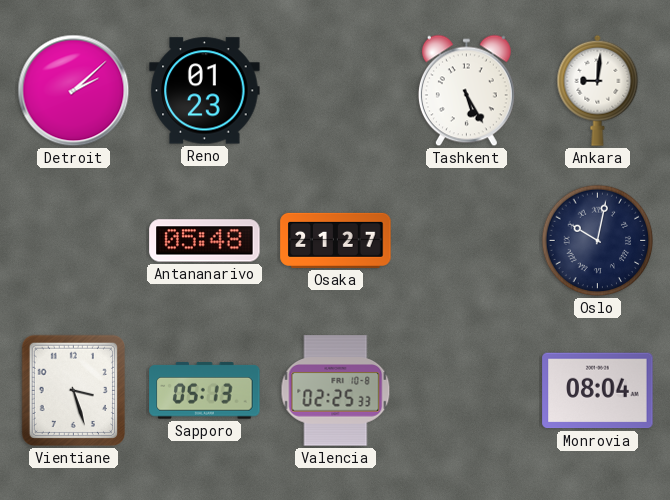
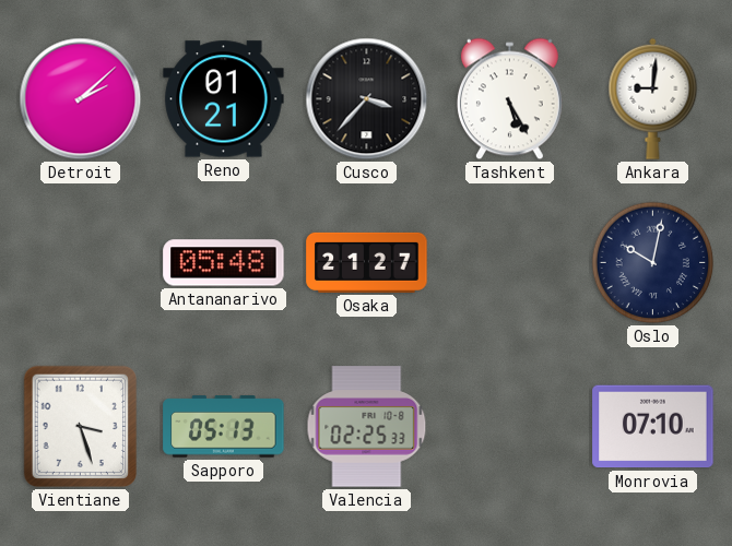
Reno: 01:23 -> 01:21 (224, 99)
Cusco: none -> 3:37 (367, 99)
Monrovia: 08:04 -> 07:10 (653, 427)
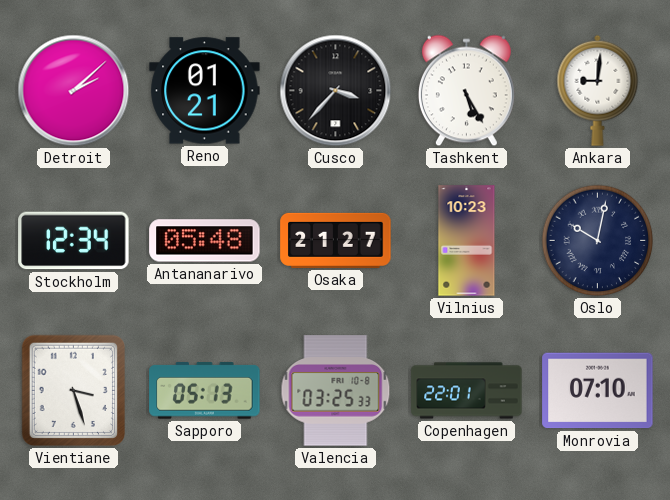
Stockholm: none -> 12:34 (74, 241)
Vilnius: none -> 10:23 (467, 241)
Valencia: 02:25 -> 03:25 (336, 391)
Copenhagen: none -> 22:01 (467, 391)
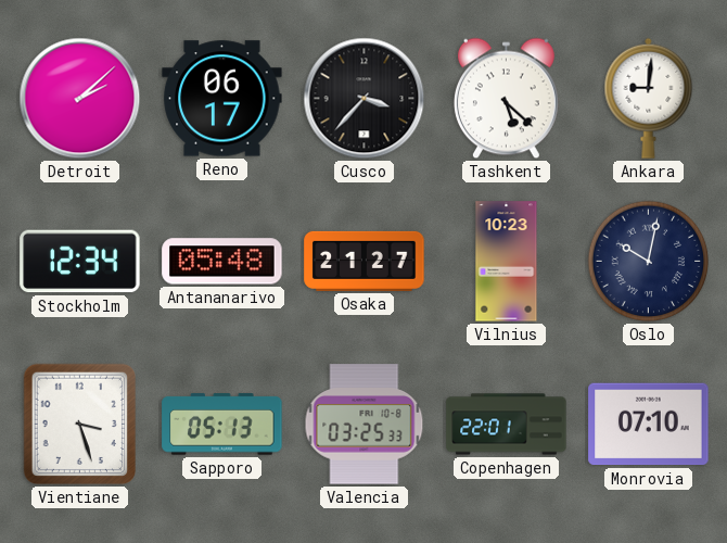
Reno: 01:21 -> 06:17 (222, 99)
Tashkent: 5:25 -> 5:22 (506, 99)
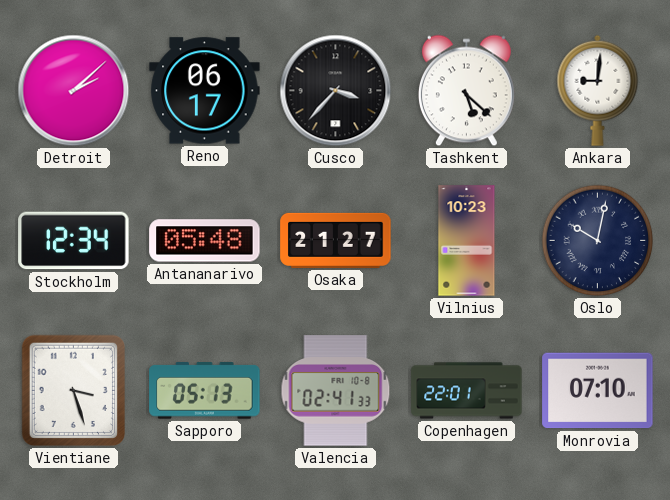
Valencia: 03:25 -> 02:41 (336, 391)
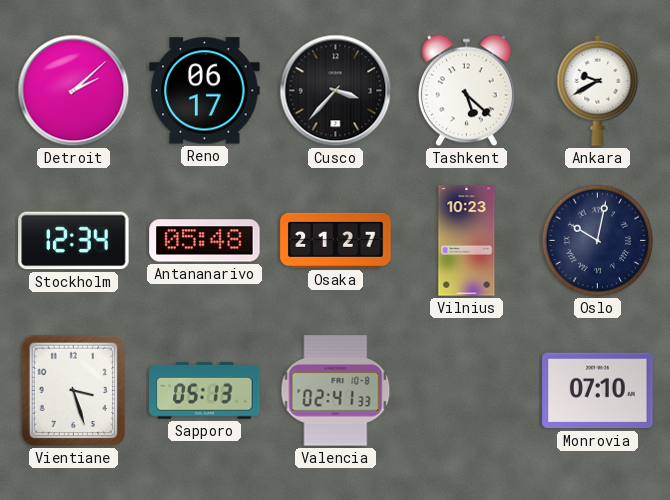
Ankara: 9:01 -> 9:40 (598, 90)
Copenhagen: 22:01 -> none (467, 391)
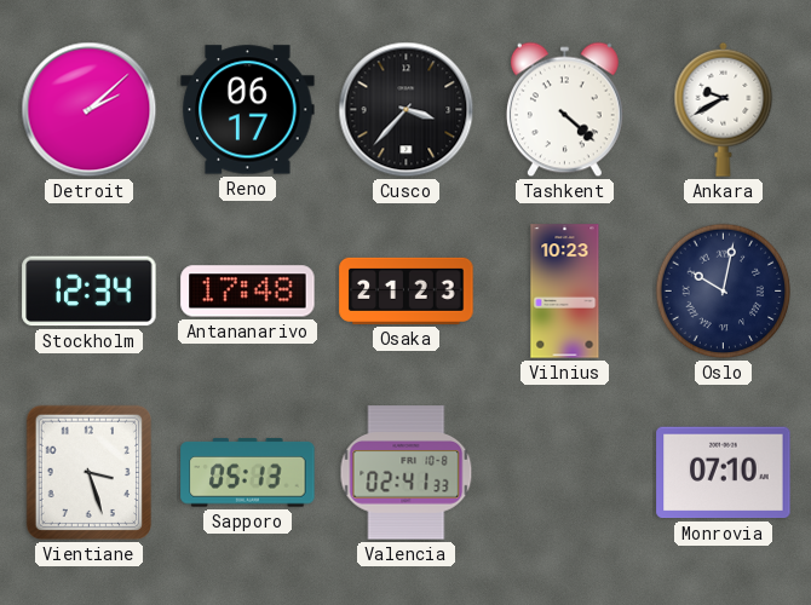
Tashkent: 5:22 -> 4:22 (564, 110)
Antananarivo: 05:48 -> 17:48 (248, 292)
Osaka: 21:27 -> 21:23 (407, 290)
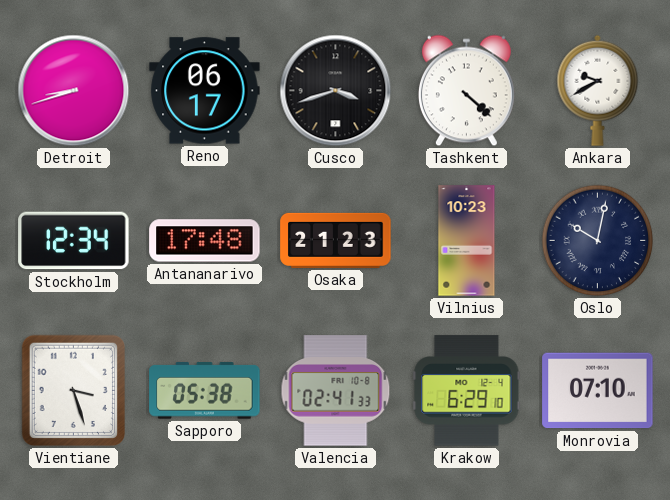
Detroit: 2:08 -> 8:42 (74, 91)
Cusco: 3:37 -> 3:42 (336, 91)
Sapporo: 05:13 -> 05:38 (205, 391)
Krakow: none -> 6:29 (467, 391)
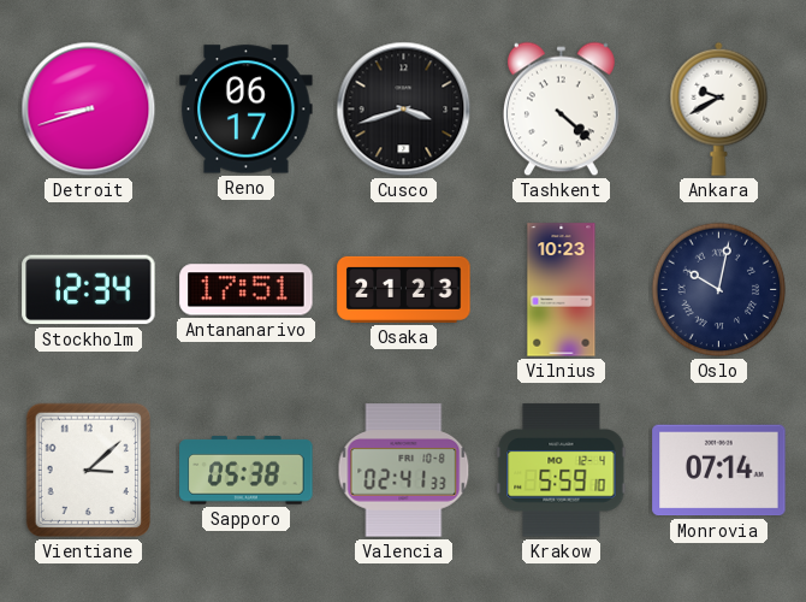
Antananarivo: 17:48 -> 17:51 (247, 290)
Vientiane: 3:27 -> 3:08 (88, 471)
Krakow: 6:29 -> 5:59 (562, 471)
Monrovia: 07:10 -> 07:14 (719, 471)
